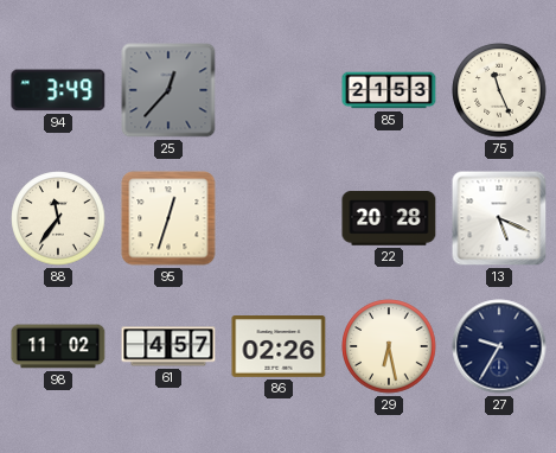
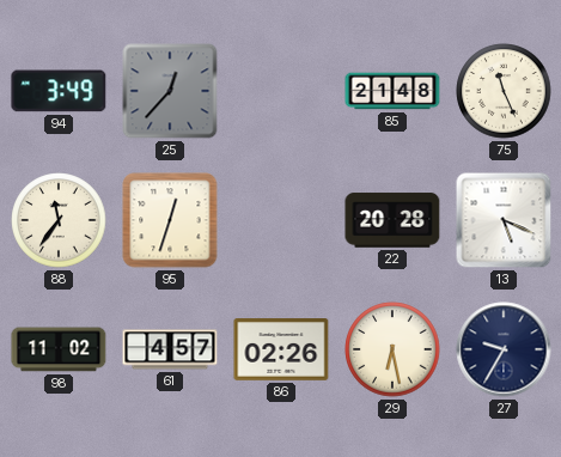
85: 21:53 -> 21:48 (392, 91)
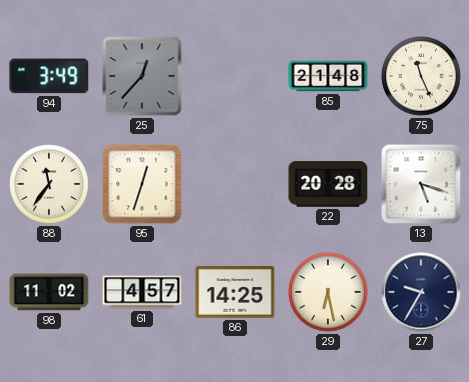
13: 5:19 -> 5:18 (421, 184)
86: 02:26 -> 14:25 (235, 293)
